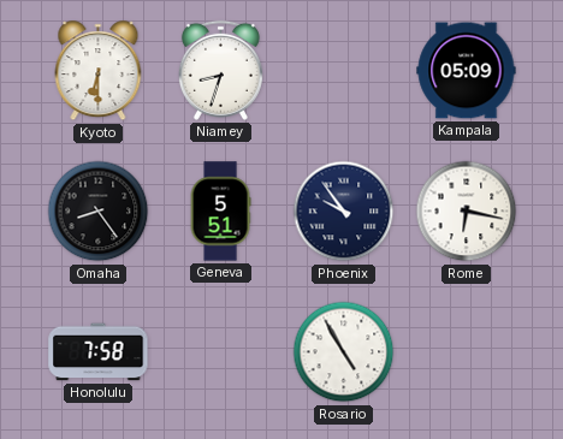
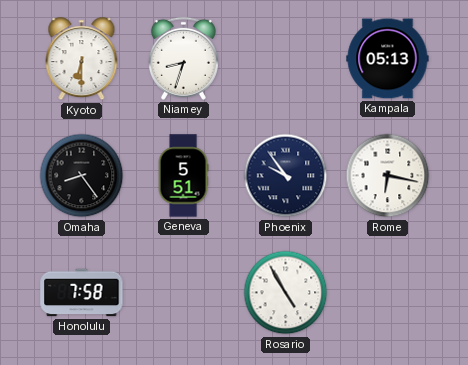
Kampala: 05:09 -> 05:13 (388, 59)
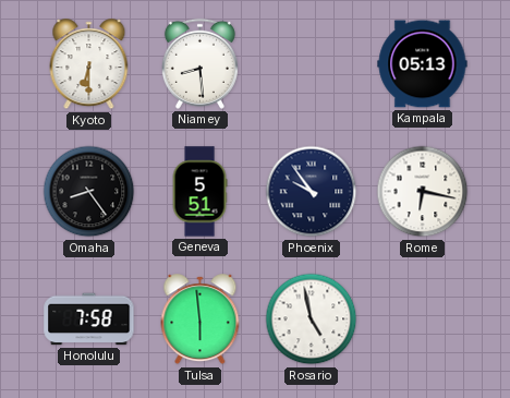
Niamey: 8:33 -> 8:29 (199, 63)
Tulsa: none -> 5:59 (201, 319)
Rosario: 4:55 -> 4:58 (312, 319)
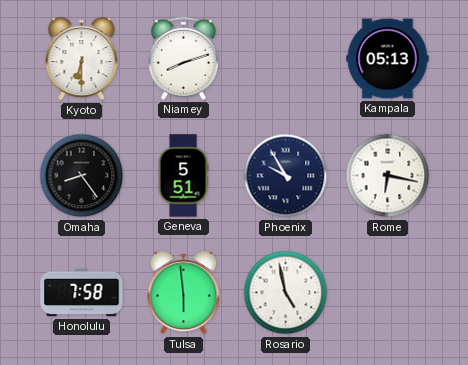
Niamey: 8:29 -> 8:12 (183, 58)
Phoenix: 9:54 -> 9:55 (286, 176)
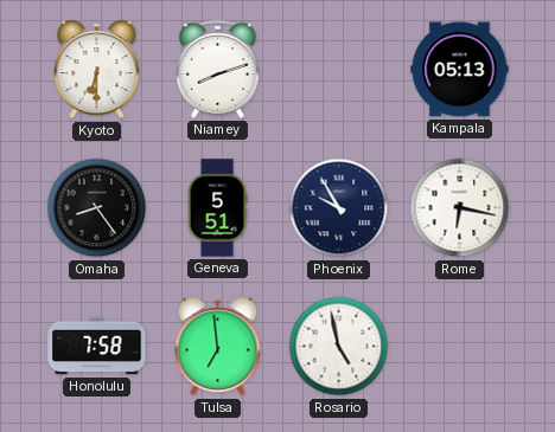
Tulsa: 5:59 -> 6:59 (218, 347)
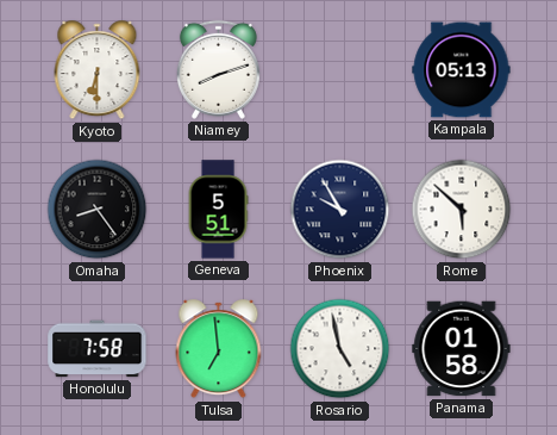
Rome: 6:17 -> 5:52 (462, 210)
Panama: none -> 01:58 (462, 349)
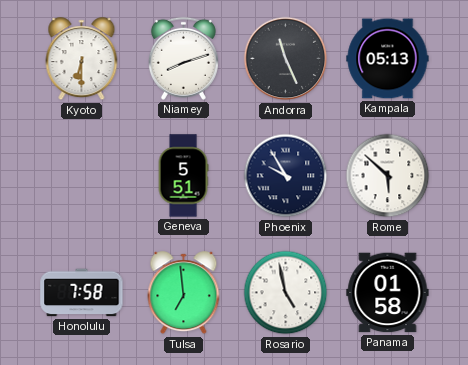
Andorra: none -> 11:26 (286, 59)
Omaha: 8:24 -> none (98, 210)
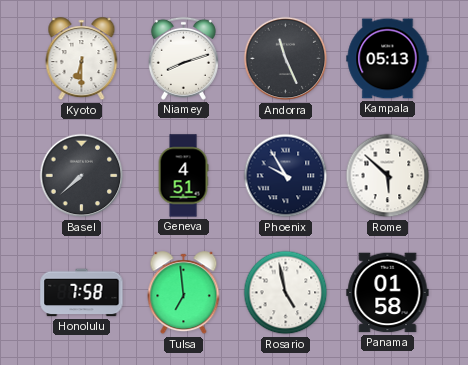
Basel: none -> 7:38 (82, 176)
Geneva: 5:51 -> 4:51 (183, 176)
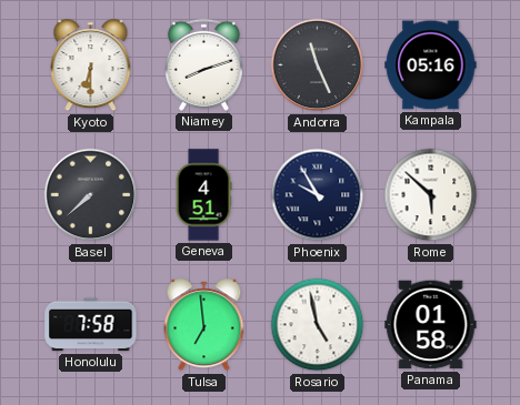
Kampala: 05:13 -> 05:16 (431, 65)
